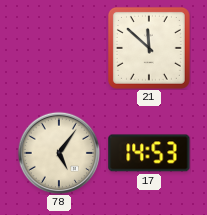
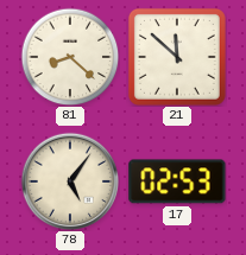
81: none -> 8:22 (70, 57)
17: 14:53 -> 02:53 (177, 181)
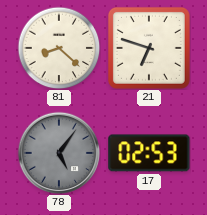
21: 11:52 -> 6:48 (149, 48)
78 dial: cream -> grey (58, 152)
